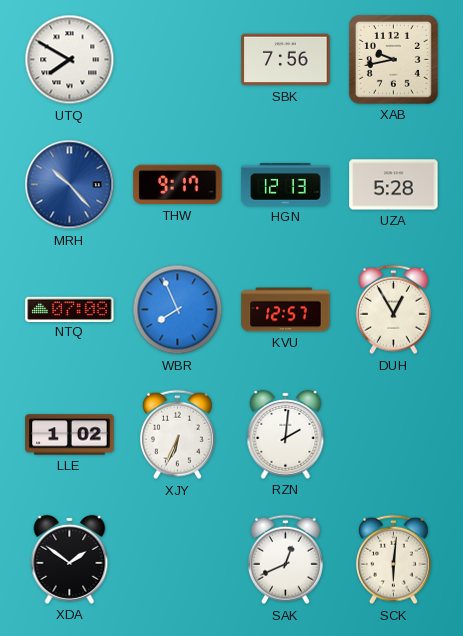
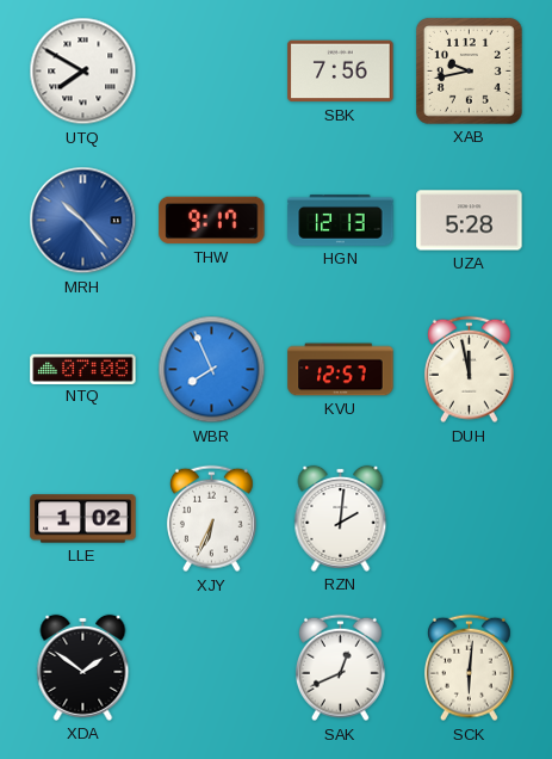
DUH: 12:55 -> 11:58 (469, 370)
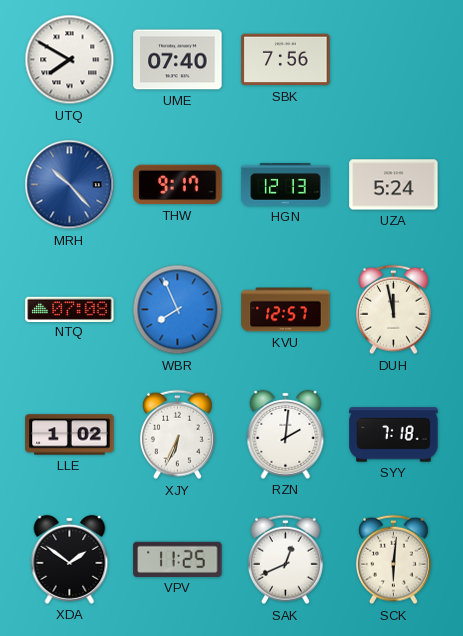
UME: none -> 07:40 (178, 60)
XAB: 9:43 -> none (469, 70)
UZA: 5:28 -> 5:24 (394, 185)
SYY: none -> 7:18 (394, 435)
VPV: none -> 11:25 (178, 559)
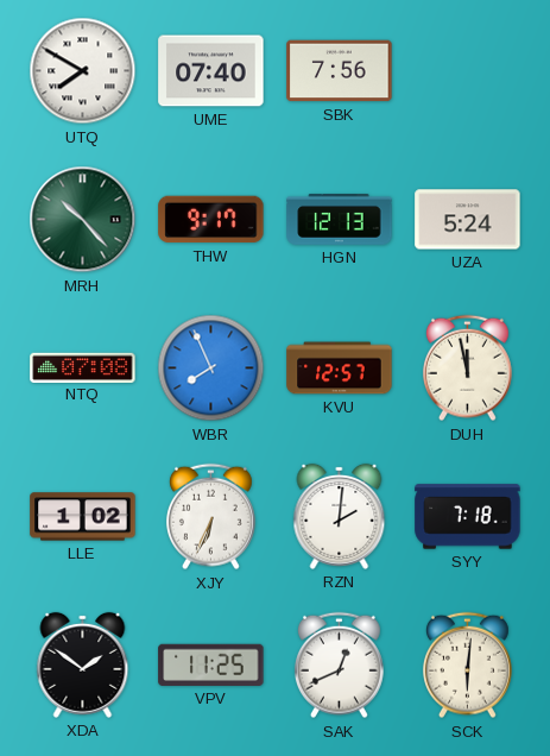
MRH dial: blue -> green (83, 220)
